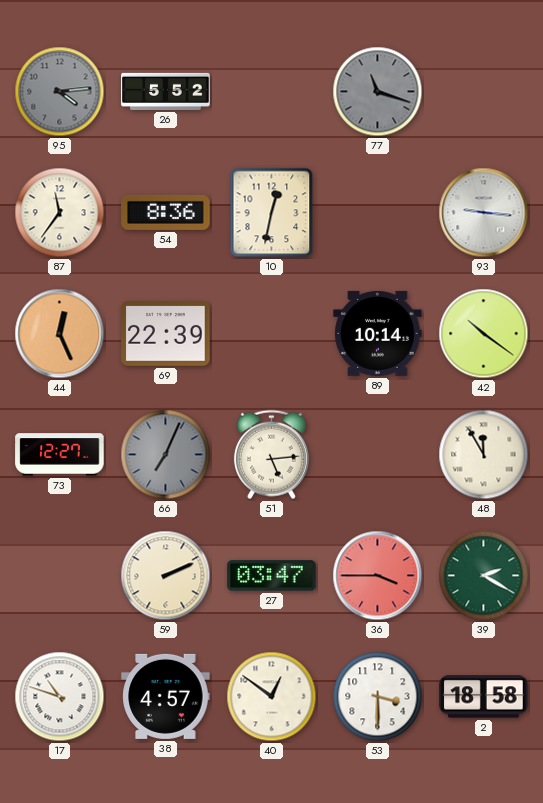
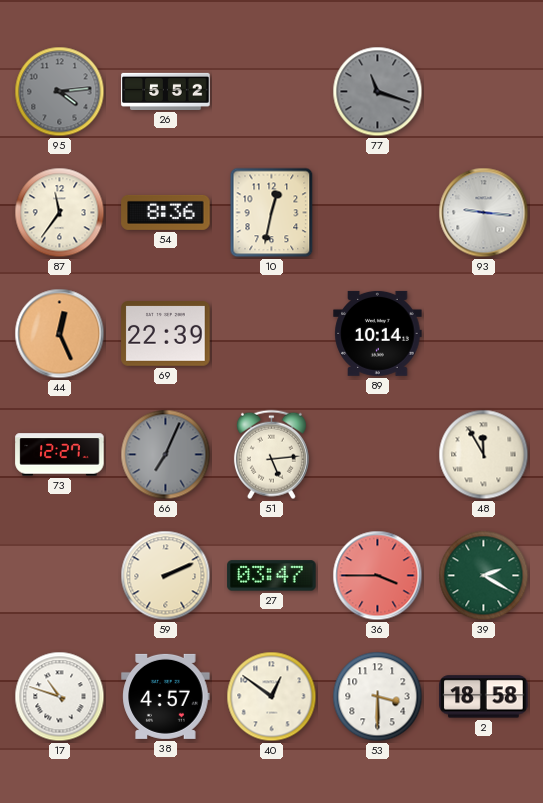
42: 10:21 -> none (484, 334)
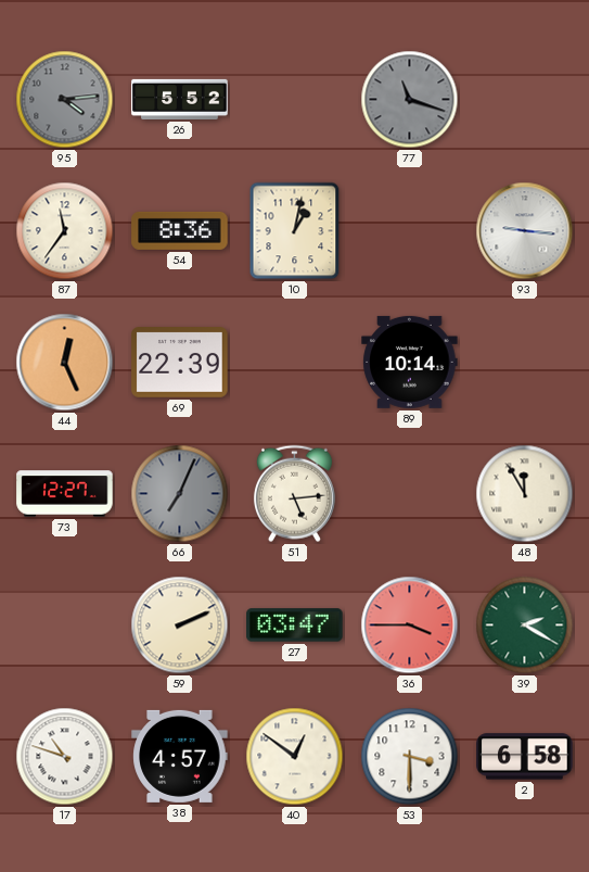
10: 12:32 -> 1:02 (295, 231)
2: 18:58 -> 6:58 (525, 757)
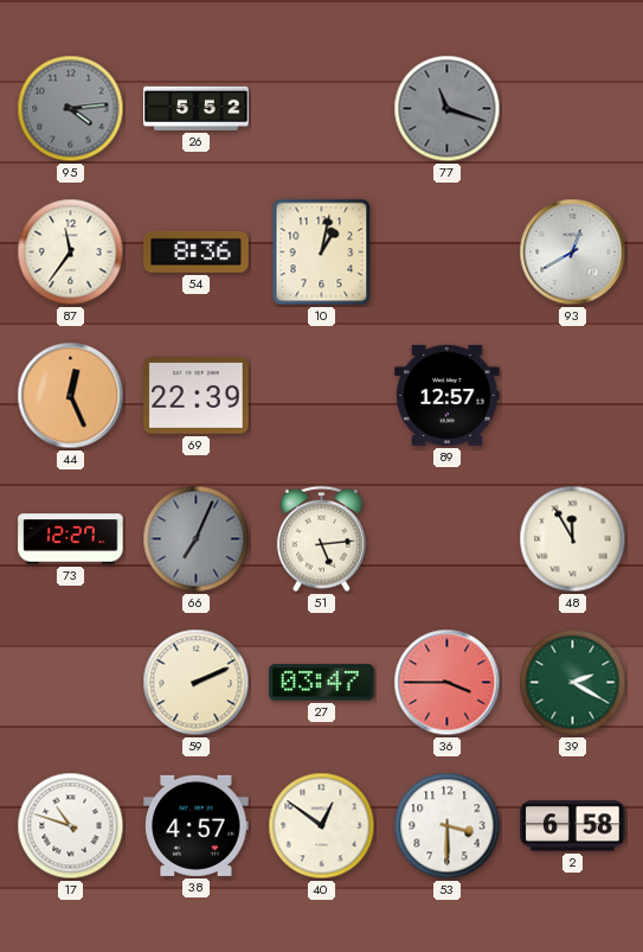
93: 9:16 -> 12:40 (573, 253)
89: 10:14 -> 12:57 (448, 395)
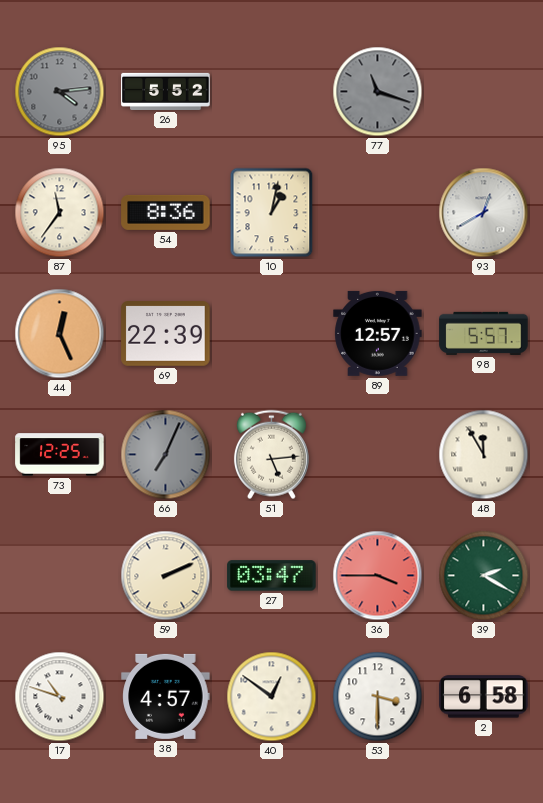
98: none -> 5:57 (484, 333)
73: 12:27 -> 12:25 (60, 455)
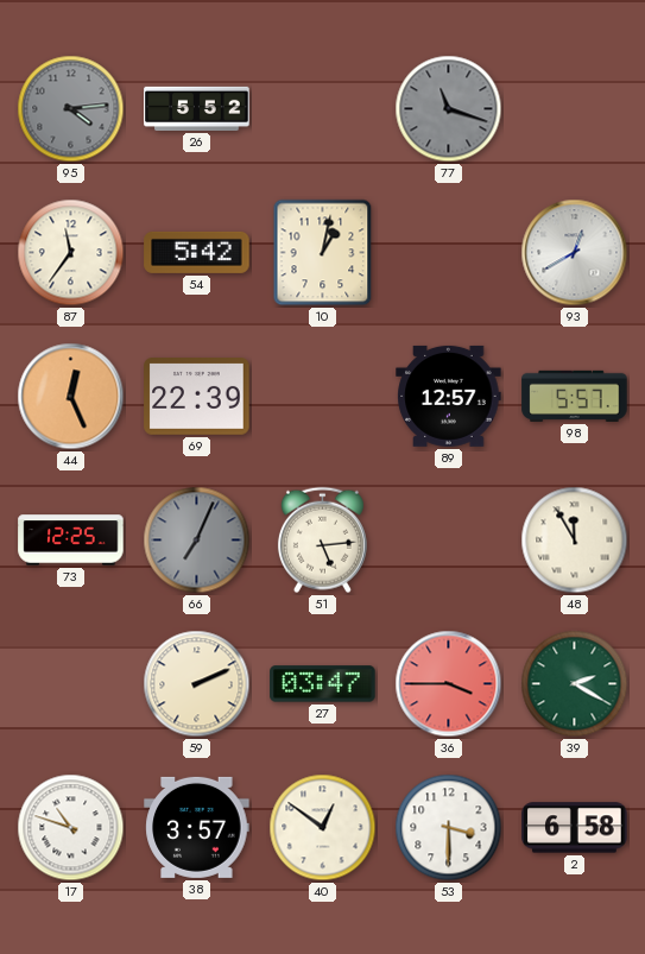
54: 8:36 -> 5:42 (197, 252)
38: 4:57 -> 3:57 (197, 827)
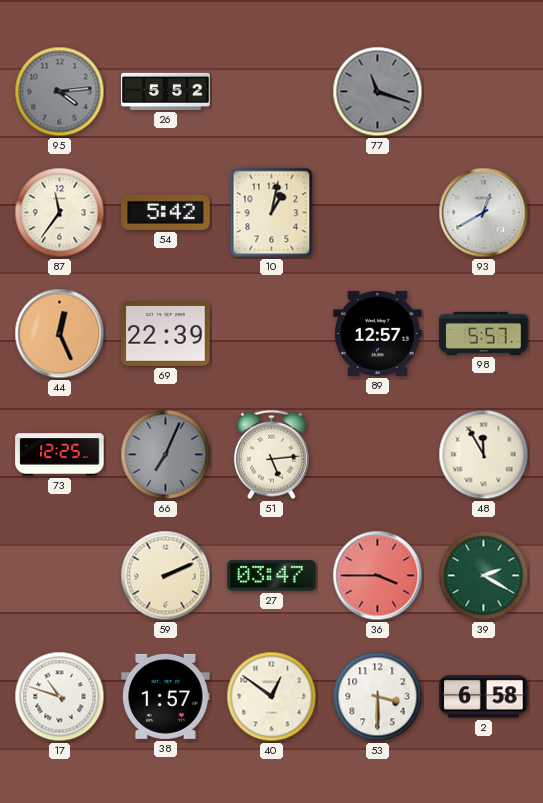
38: 3:57 -> 1:57 (166, 696)
